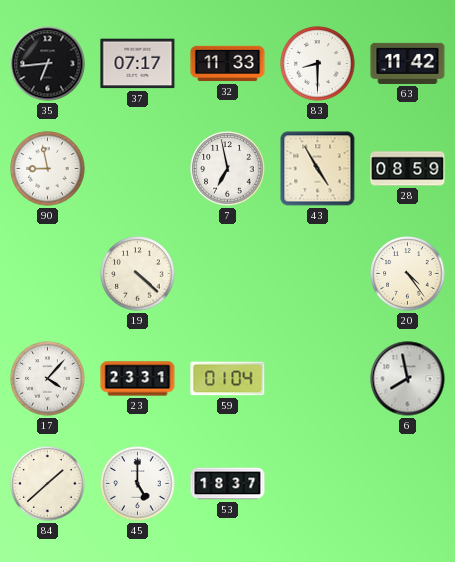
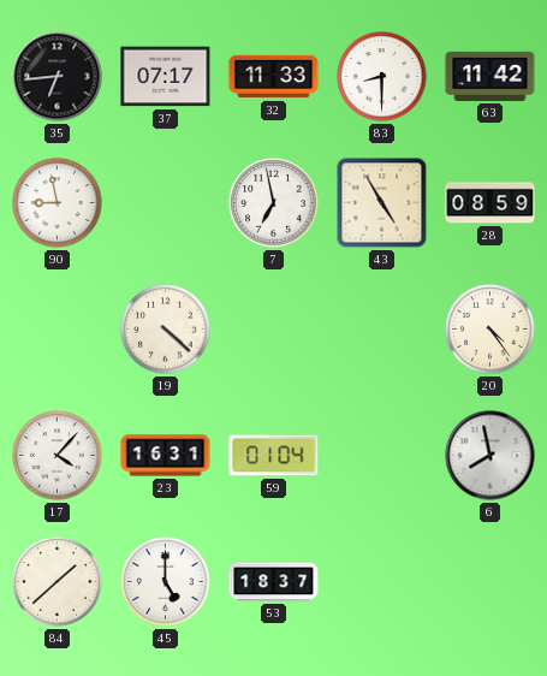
23: 23:31 -> 16:31 (166, 456)
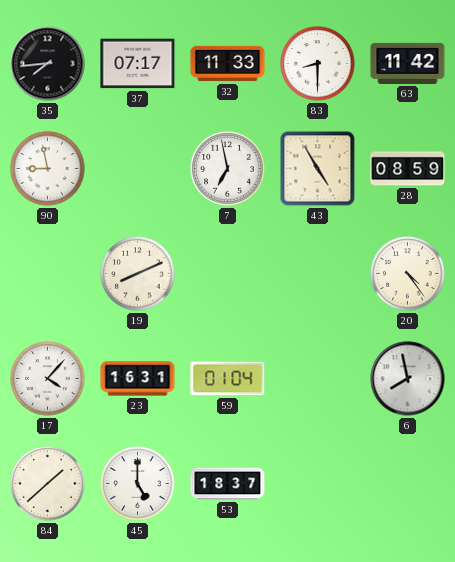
35: 6:44 -> 7:44 (48, 64)
19: 4:22 -> 8:11 (138, 274)
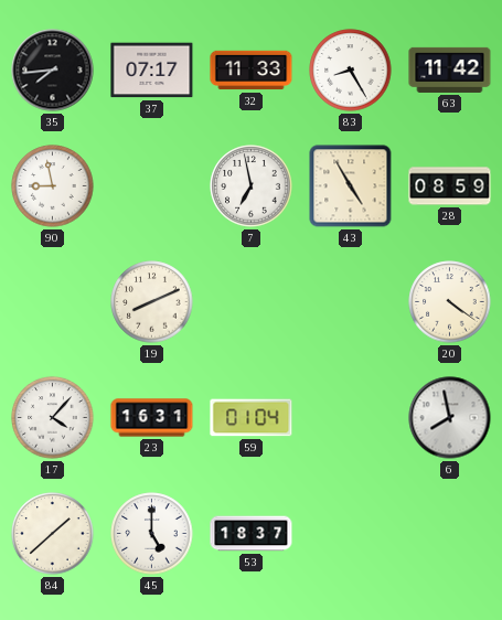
83: 8:30 -> 8:25 (351, 71)
20: 4:24 -> 4:21 (450, 302)
